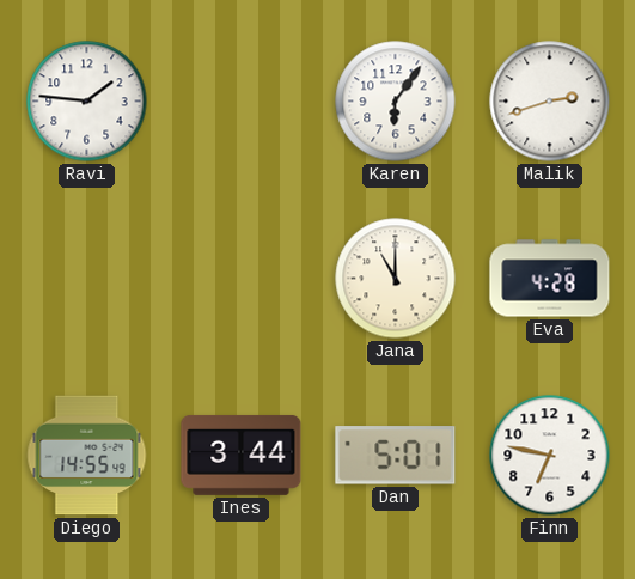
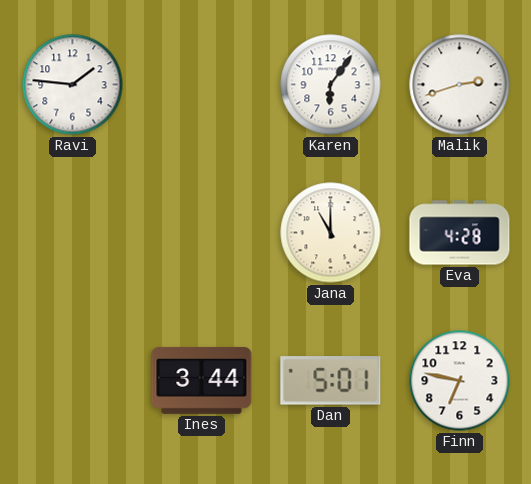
Diego: 14:55 -> none (87, 456)
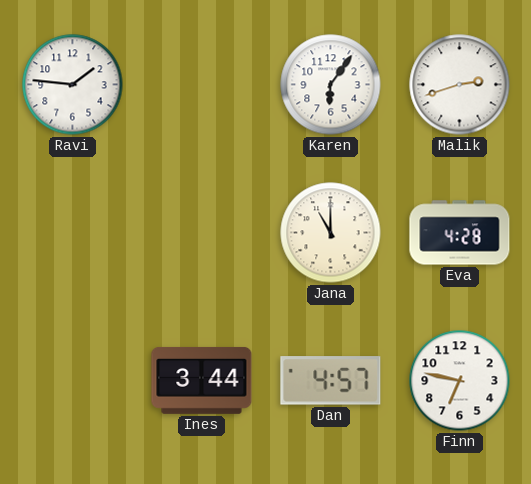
Dan: 5:01 -> 4:57 (331, 381)
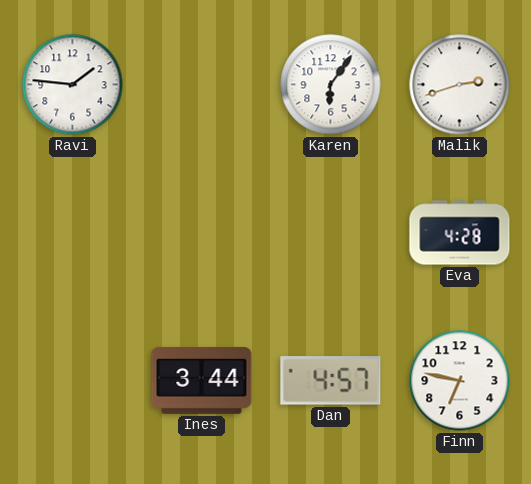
Jana: 11:00 -> none (331, 233)
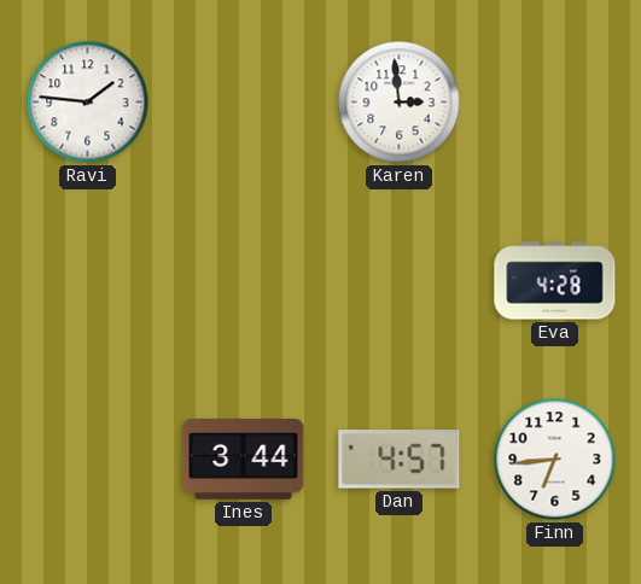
Karen: 6:06 -> 2:59 (400, 103)
Malik: 2:42 -> none (460, 85)
Finn: 6:47 -> 6:44 (555, 460)
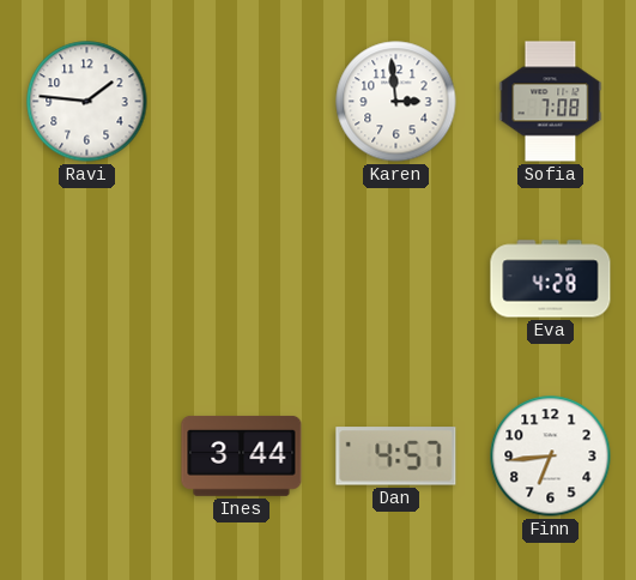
Sofia: none -> 7:08 (551, 102)
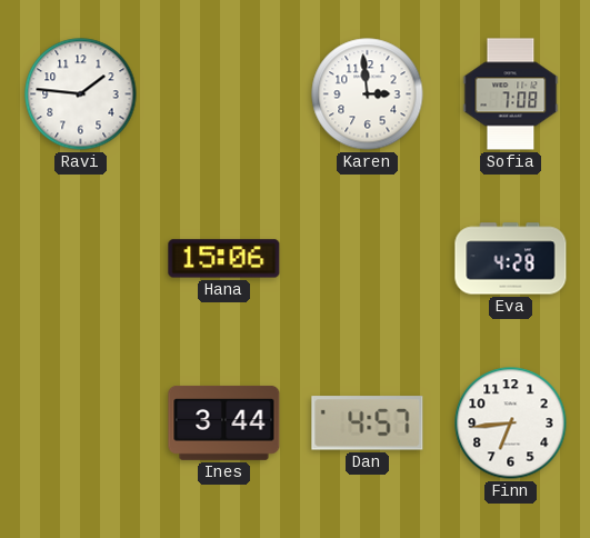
Hana: none -> 15:06 (224, 259)
